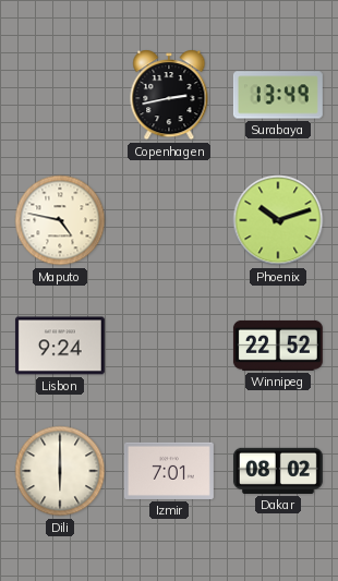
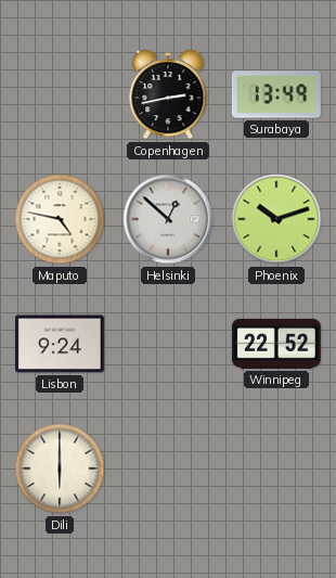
Helsinki: none -> 12:52 (168, 219)
Izmir: 7:01 -> none (169, 471)
Dakar: 08:02 -> none (278, 471)
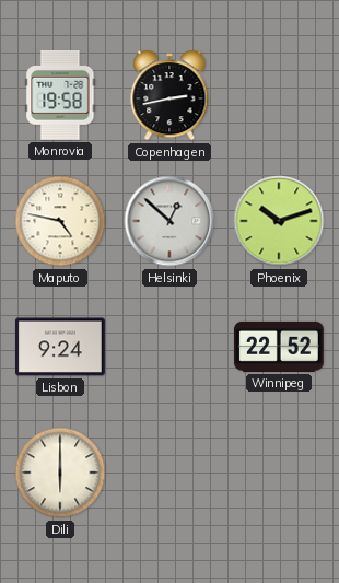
Monrovia: none -> 19:58 (60, 95)
Surabaya: 13:49 -> none (276, 94)
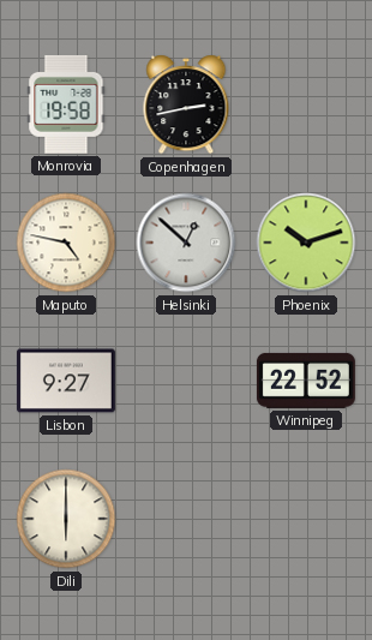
Lisbon: 9:24 -> 9:27 (66, 381)
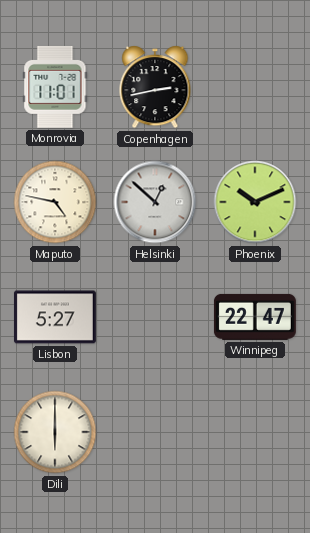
Monrovia: 19:58 -> 11:01 (55, 87)
Phoenix: 10:12 -> 10:11 (255, 202)
Lisbon: 9:27 -> 5:27 (55, 317)
Winnipeg: 22:52 -> 22:47 (255, 317)
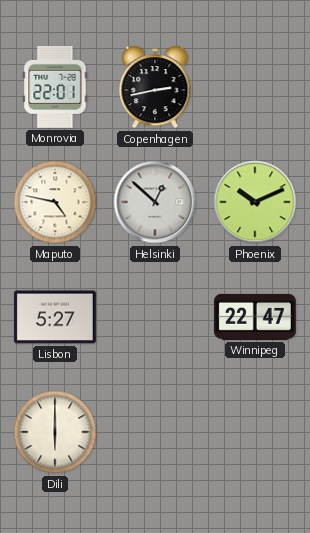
Monrovia: 11:01 -> 22:01 (55, 87)
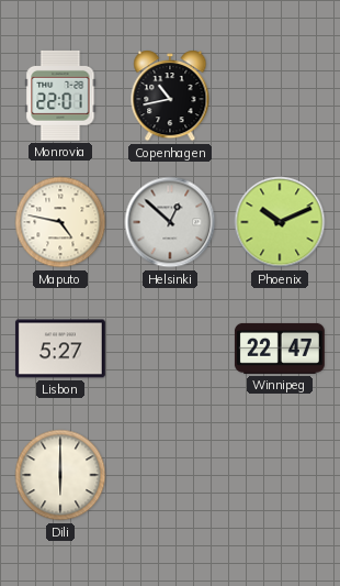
Copenhagen: 2:43 -> 10:43 (170, 96)
